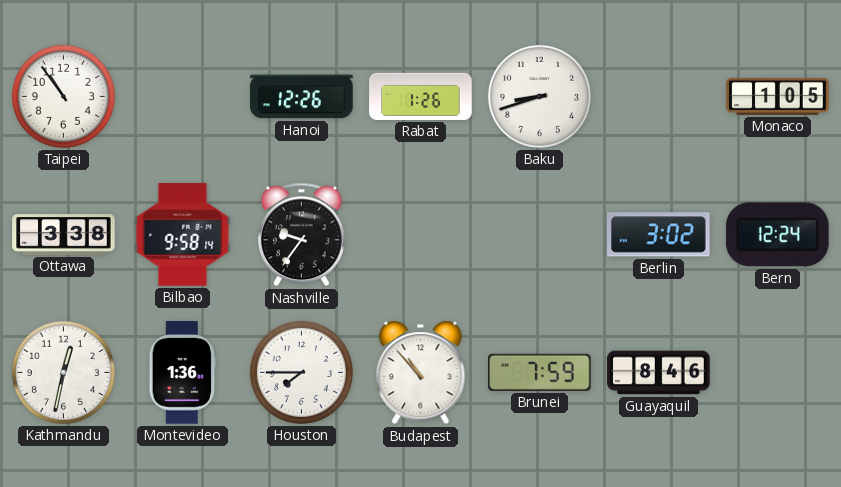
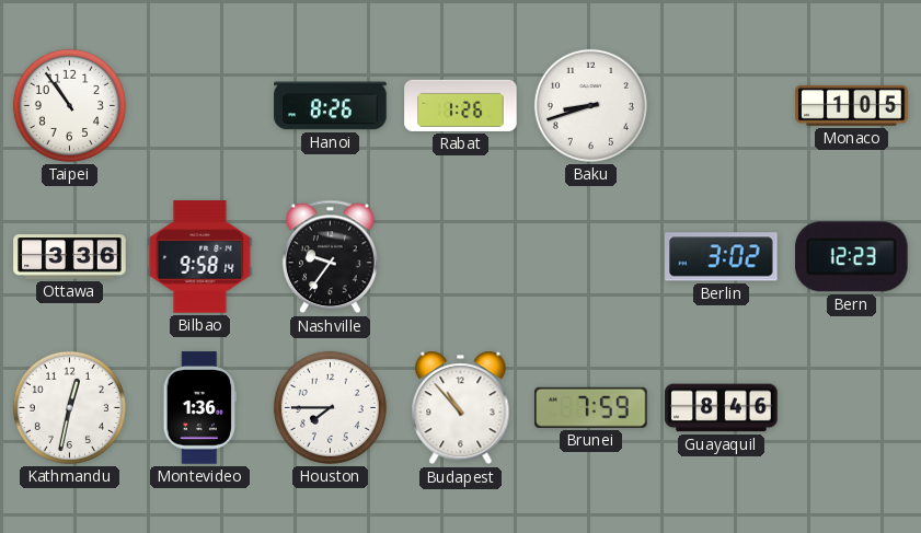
Hanoi: 12:26 -> 8:26 (331, 106)
Ottawa: 3:38 -> 3:36 (70, 257)
Bern: 12:24 -> 12:23 (852, 257)
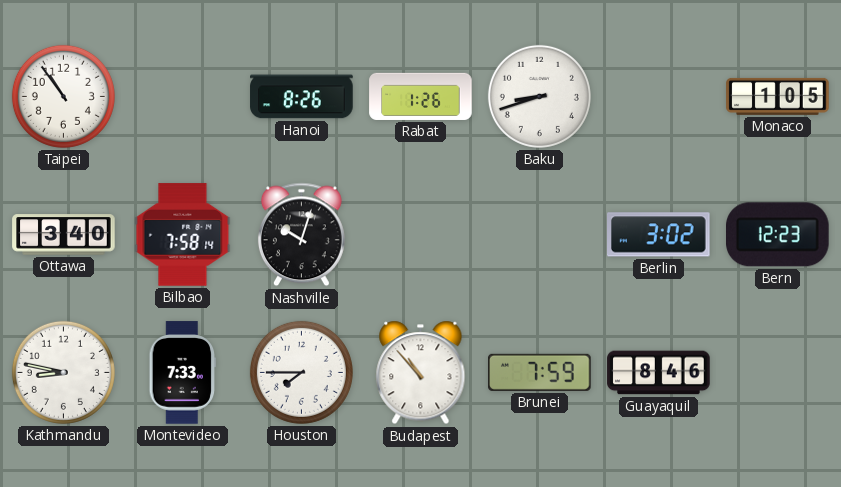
Ottawa: 3:36 -> 3:40 (64, 235)
Bilbao: 9:58 -> 7:58 (183, 235)
Nashville: 9:36 -> 10:03 (301, 235)
Kathmandu: 12:32 -> 8:47 (63, 372)
Montevideo: 1:36 -> 7:33 (183, 373)
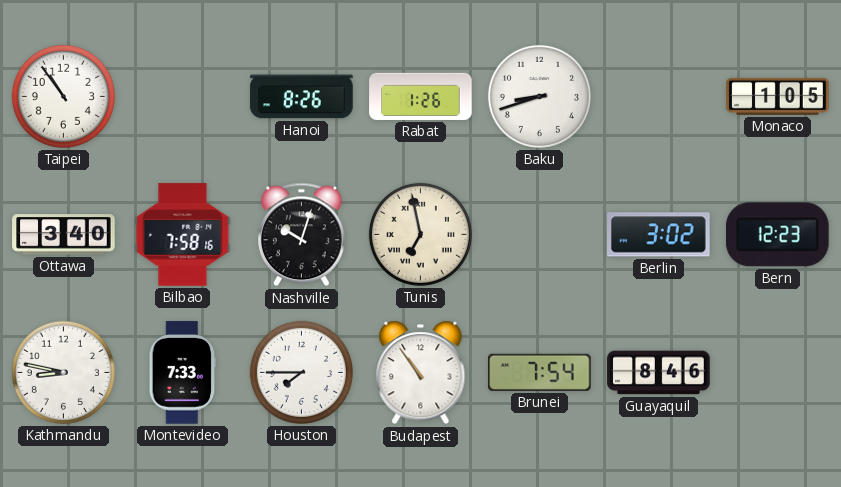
Bilbao: 7:58:14 -> 7:58:16 (183, 235)
Tunis: none -> 6:58 (420, 234)
Budapest: 10:53 -> 10:54 (421, 373)
Brunei: 7:59 -> 7:54 (540, 372)
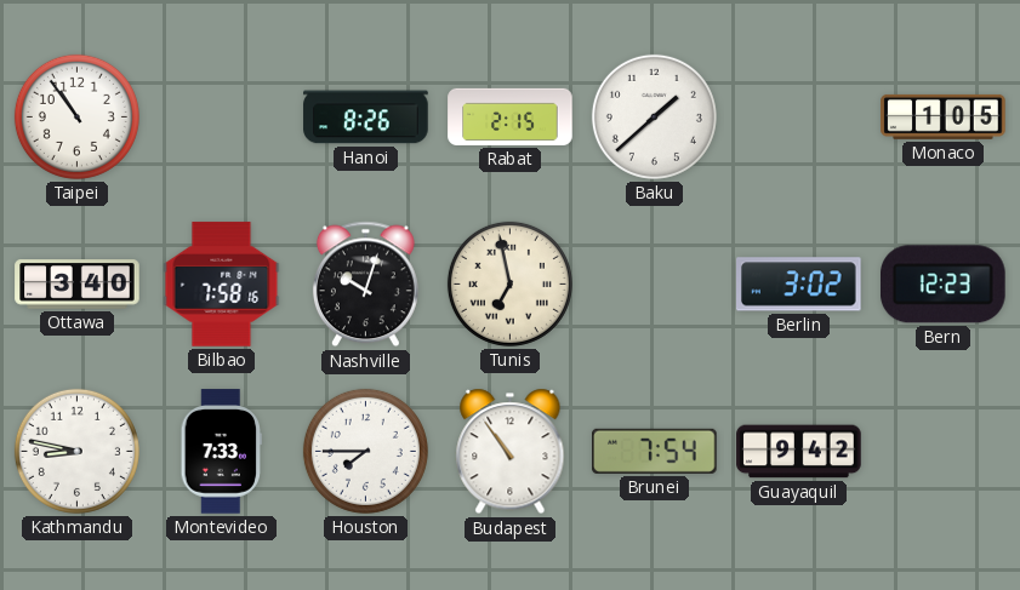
Rabat: 1:26 -> 2:15 (511, 116)
Baku: 8:42 -> 1:38 (654, 116)
Guayaquil: 8:46 -> 9:42 (799, 452)
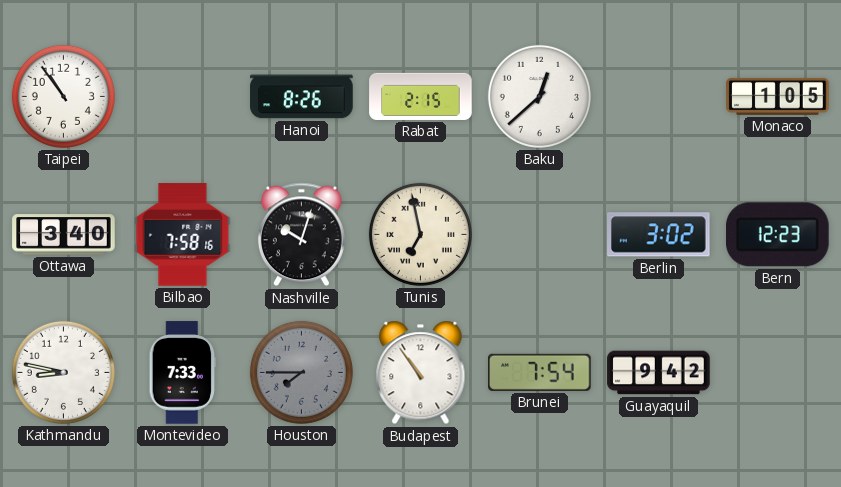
Baku: 1:38 -> 12:38 (539, 96)
Houston dial: white -> grey (301, 372)
